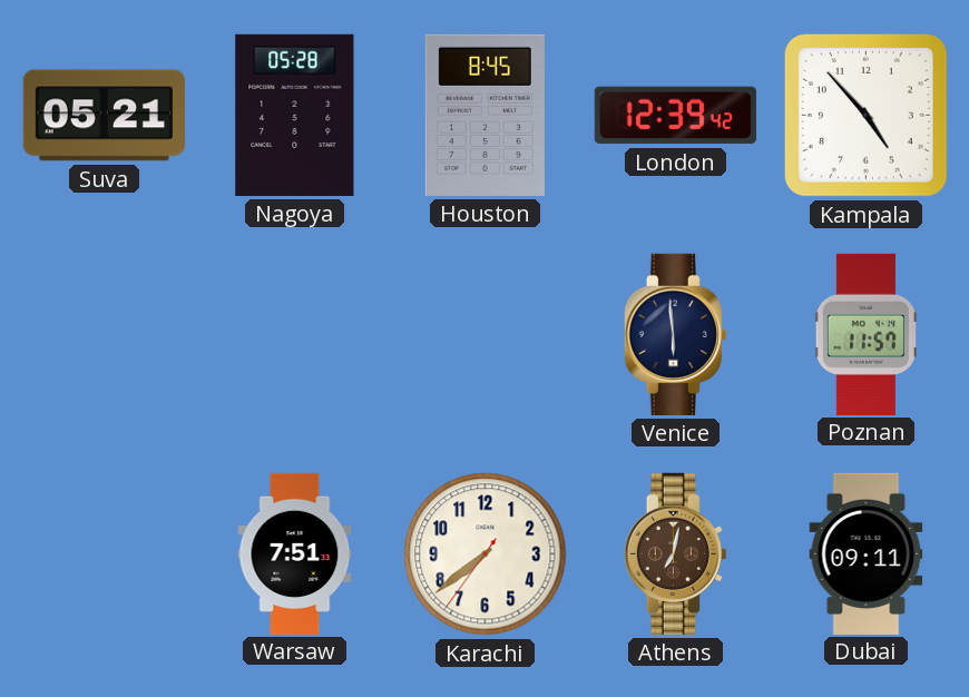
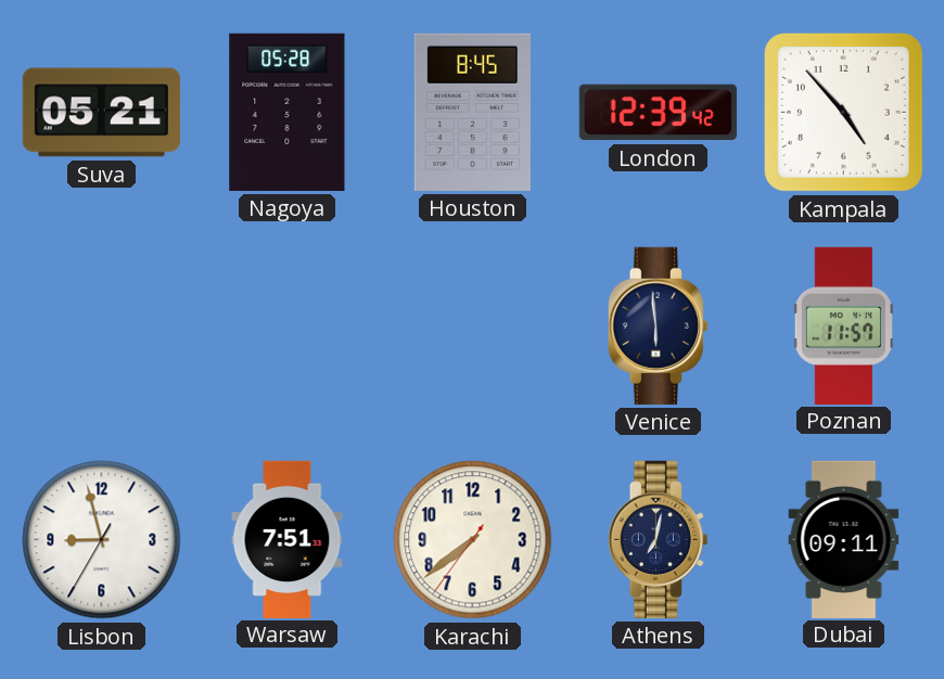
Lisbon: none -> 8:57 (102, 540)
Athens dial: brown -> navy (658, 539)
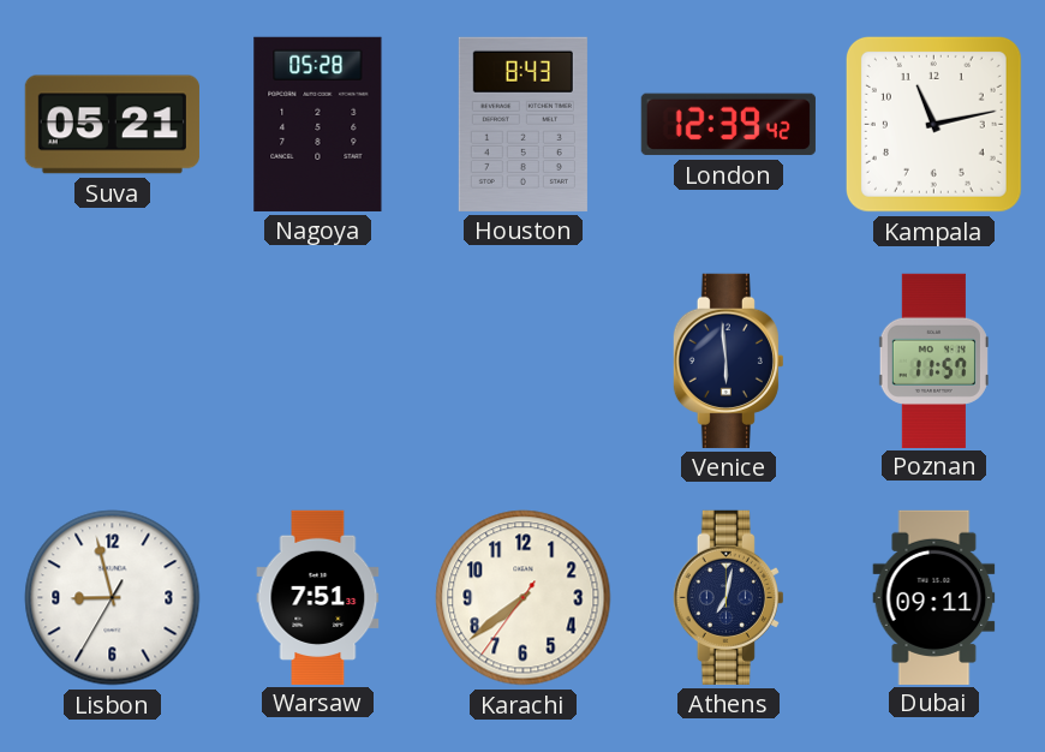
Houston: 8:45 -> 8:43 (522, 124)
Kampala: 4:53 -> 11:13 (933, 124)
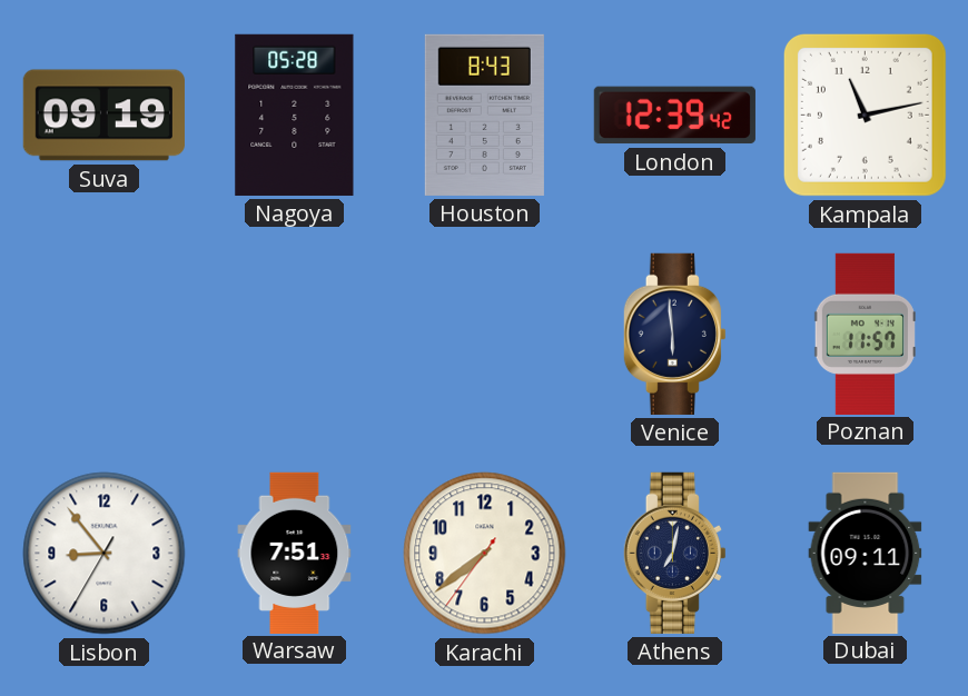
Suva: 05:21 -> 09:19 (103, 116)
Lisbon: 8:57 -> 8:53 (105, 554)
